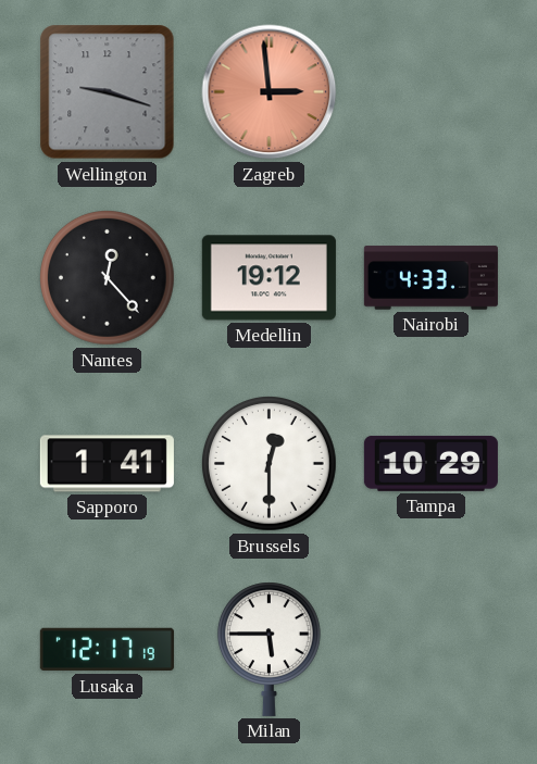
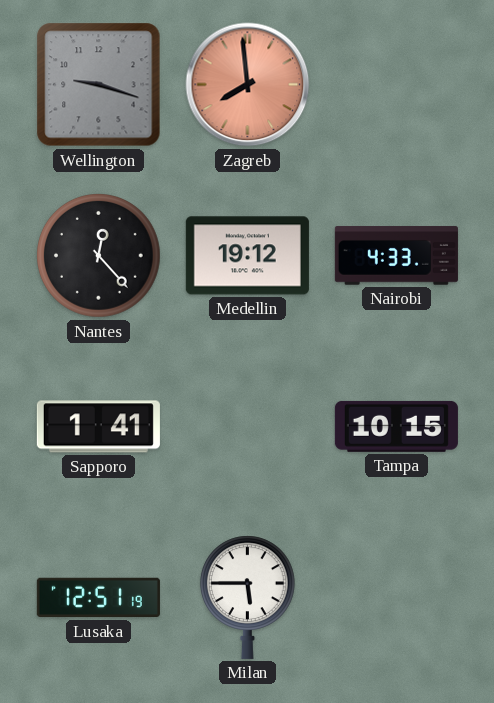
Zagreb: 2:59 -> 7:59 (248, 85)
Brussels: 12:30 -> none (270, 464)
Tampa: 10:29 -> 10:15 (396, 426)
Lusaka: 12:17 -> 12:51 (98, 598)
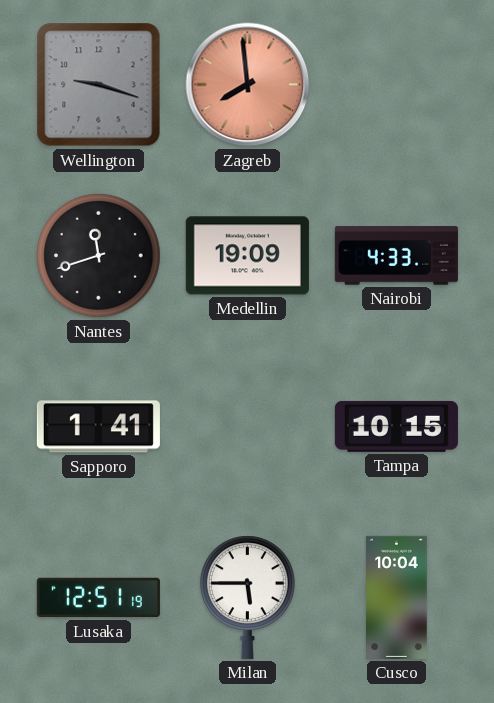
Nantes: 12:23 -> 11:42 (99, 256)
Medellin: 19:12 -> 19:09 (247, 256)
Cusco: none -> 10:04 (397, 597)
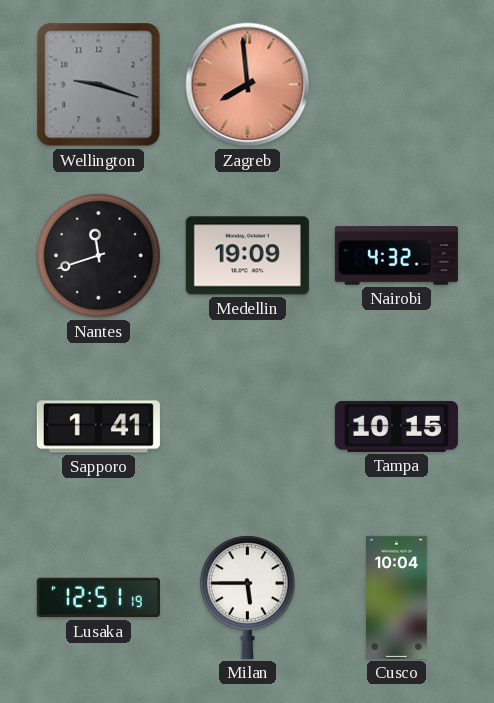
Nairobi: 4:33 -> 4:32 (396, 256)
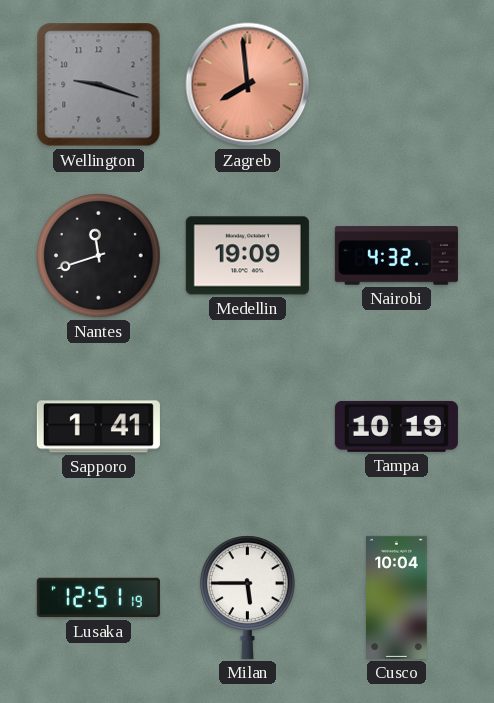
Tampa: 10:15 -> 10:19 (396, 426)
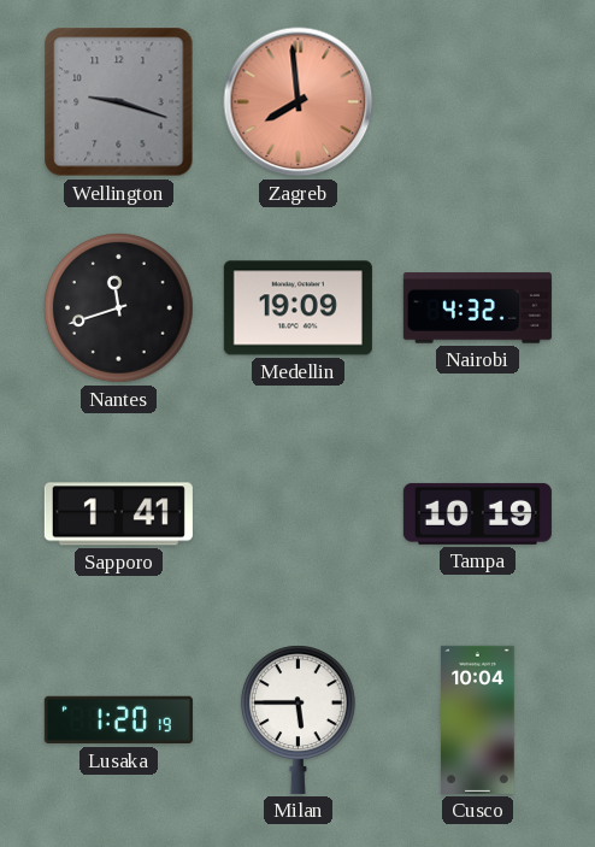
Lusaka: 12:51 -> 1:20 (118, 720)
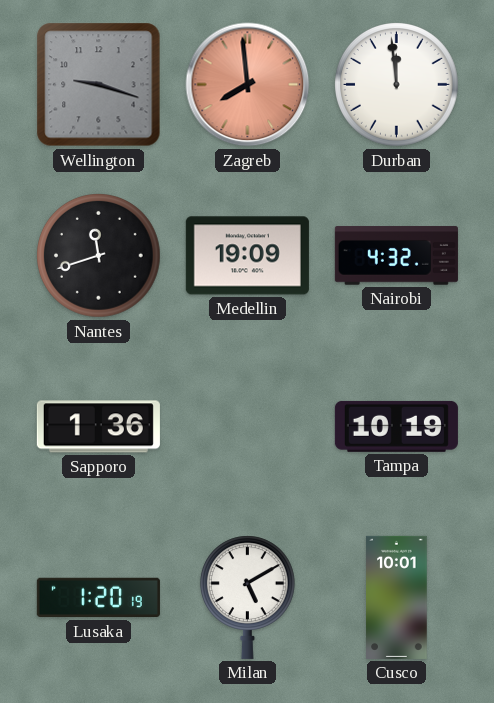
Durban: none -> 11:59 (397, 85)
Sapporo: 1:41 -> 1:36 (98, 427)
Milan: 5:45 -> 5:10 (247, 597)
Cusco: 10:04 -> 10:01 (397, 597)
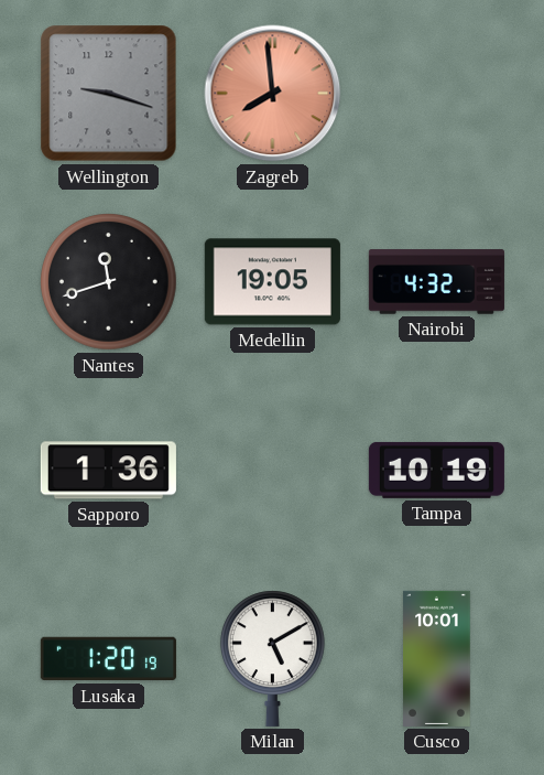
Durban: 11:59 -> none (397, 85)
Medellin: 19:09 -> 19:05 (272, 282)
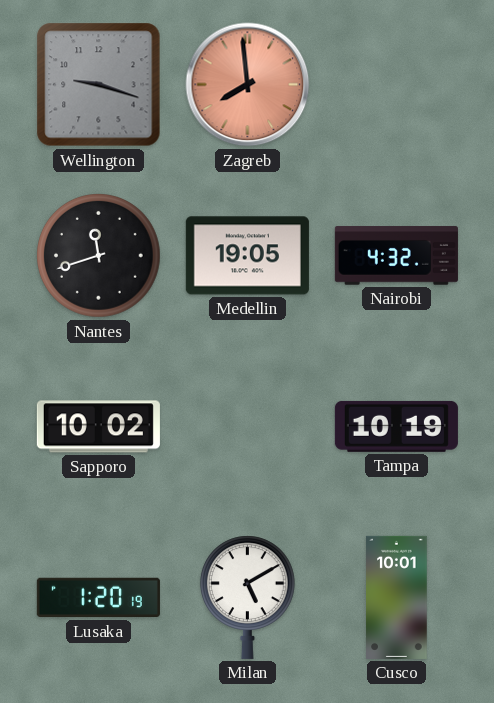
Sapporo: 1:36 -> 10:02 (98, 427)
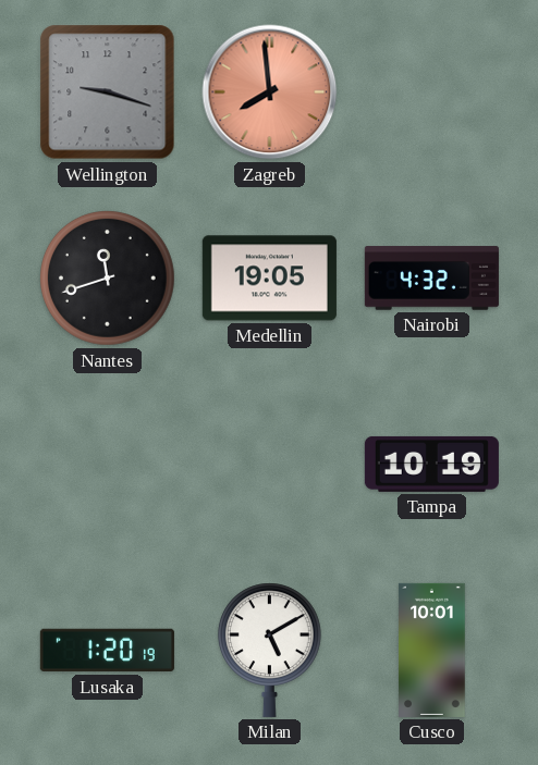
Sapporo: 10:02 -> none (98, 427)
